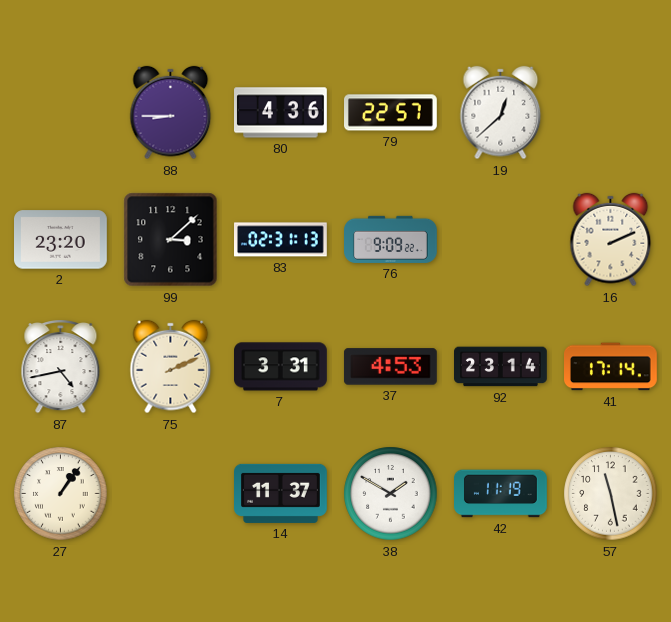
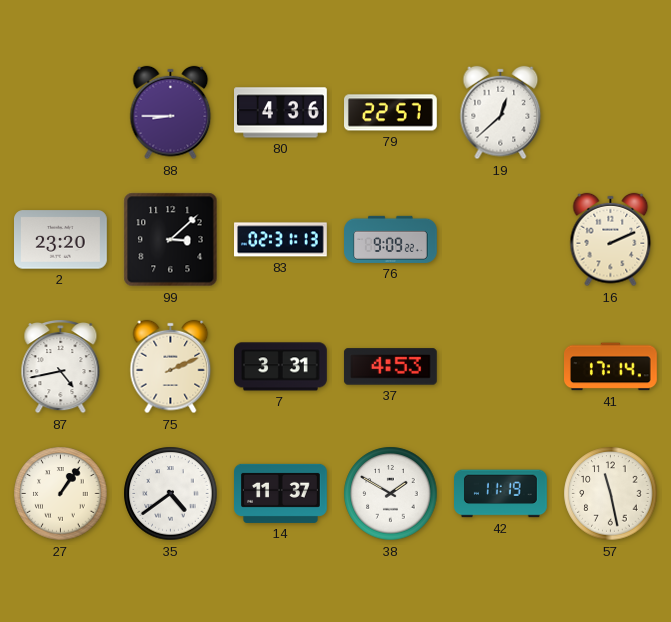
92: 23:14 -> none (501, 367)
35: none -> 4:39 (171, 494)
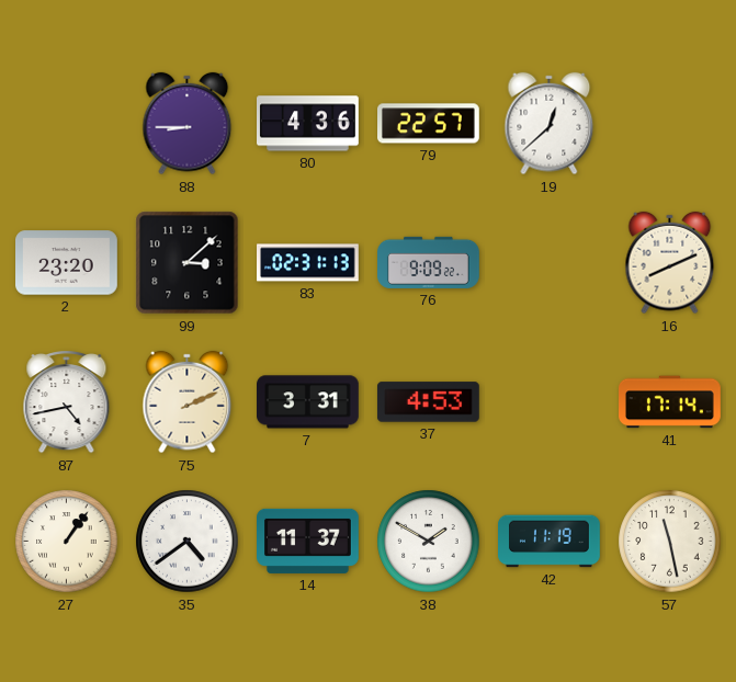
16: 2:11 -> 8:11 (670, 263)
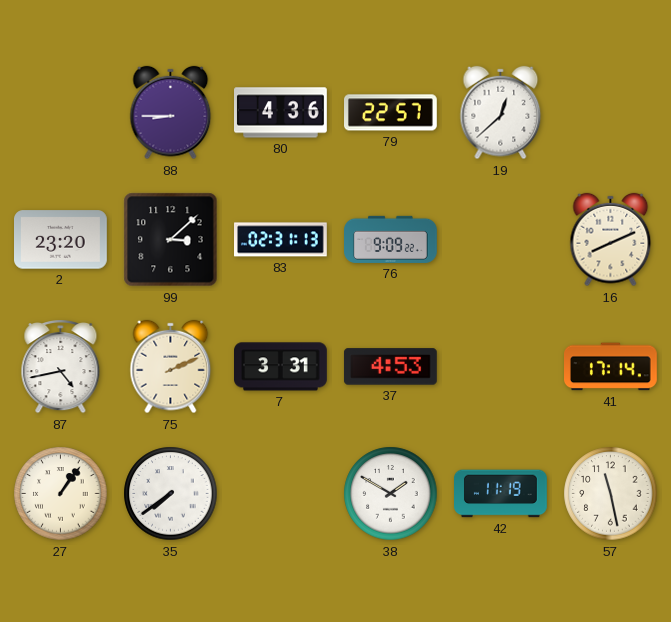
35: 4:39 -> 7:39 (171, 494)
14: 11:37 -> none (308, 541)
